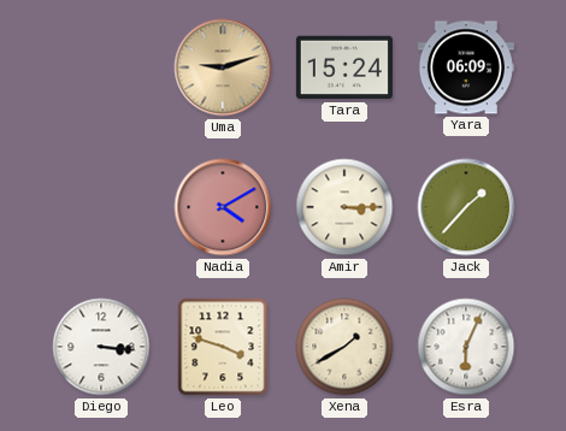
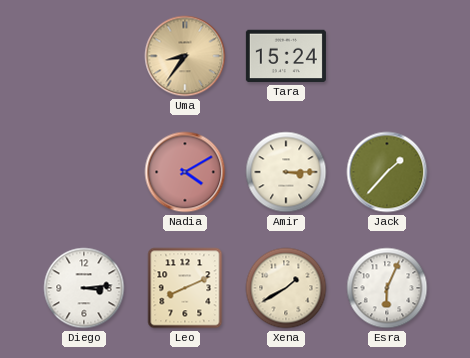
Uma: 9:12 -> 8:36 (185, 56)
Yara: 06:09 -> none (466, 67)
Diego: 3:16 -> 3:14 (84, 288)
Leo: 3:48 -> 8:11 (185, 288)
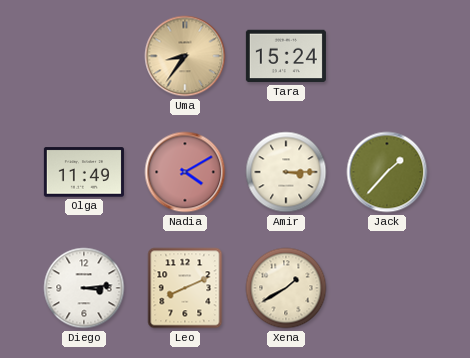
Olga: none -> 11:49 (84, 172)
Esra: 6:04 -> none (387, 288)
